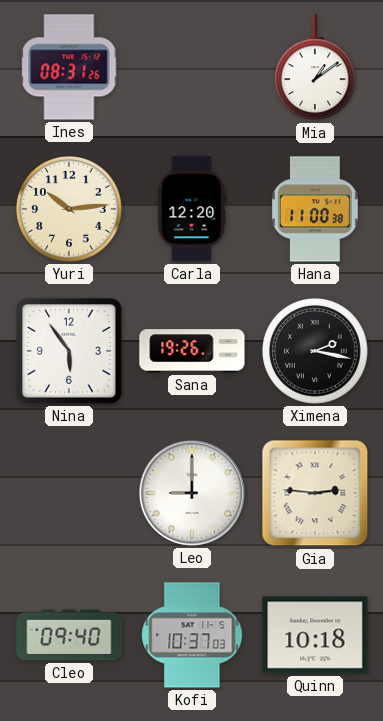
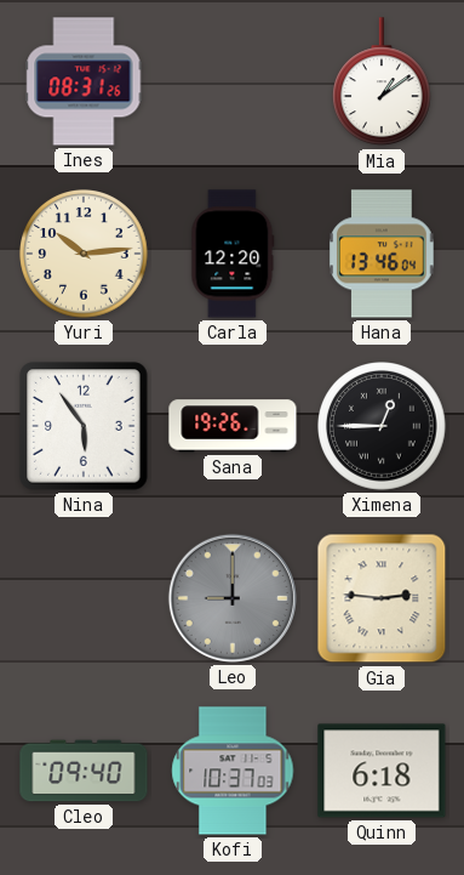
Hana: 11:00 -> 13:46 (383, 254)
Ximena: 2:17 -> 12:45 (382, 427)
Leo dial: white -> grey (233, 598)
Quinn: 10:18 -> 6:18 (382, 771)
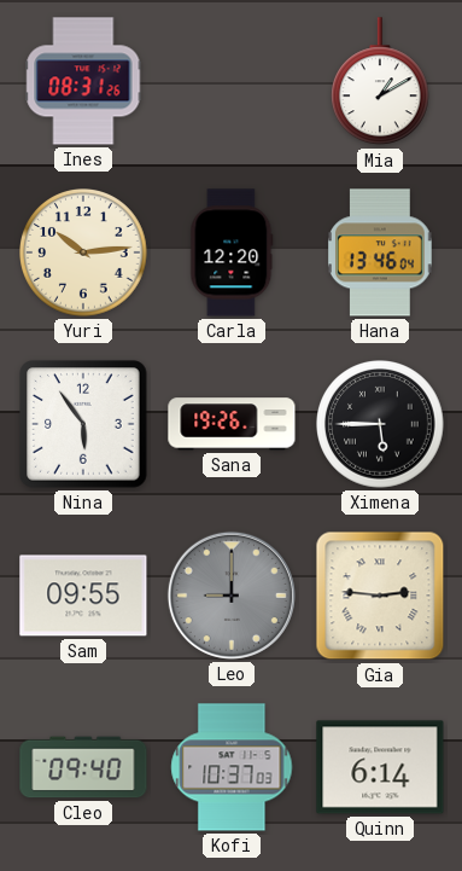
Mia: 1:09 -> 1:10 (381, 82)
Ximena: 12:45 -> 5:45 (380, 425)
Sam: none -> 09:55 (83, 596)
Quinn: 6:18 -> 6:14 (380, 767)
